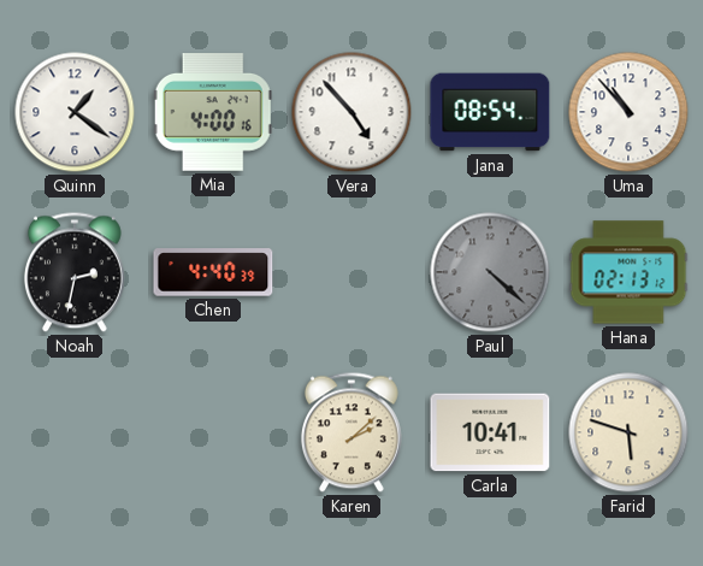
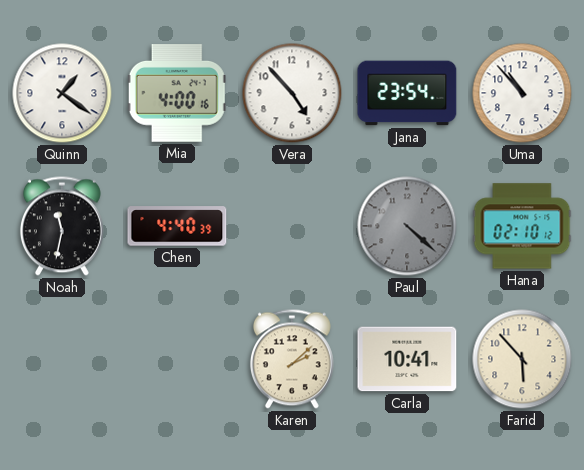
Jana: 08:54 -> 23:54 (407, 93)
Noah: 2:32 -> 11:32 (62, 226)
Hana: 02:13 -> 02:10 (522, 226)
Farid: 5:48 -> 5:53 (522, 359)
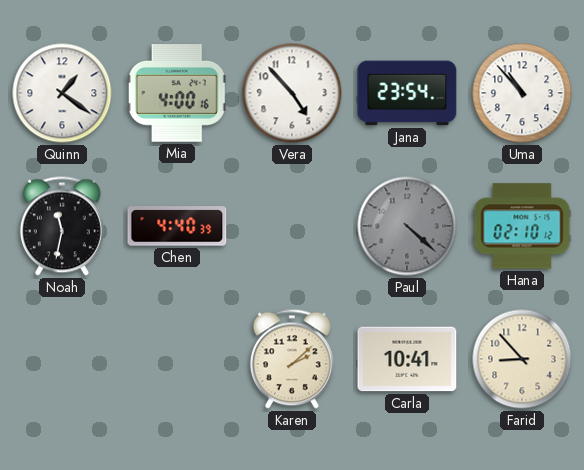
Farid: 5:53 -> 8:53 (522, 359)
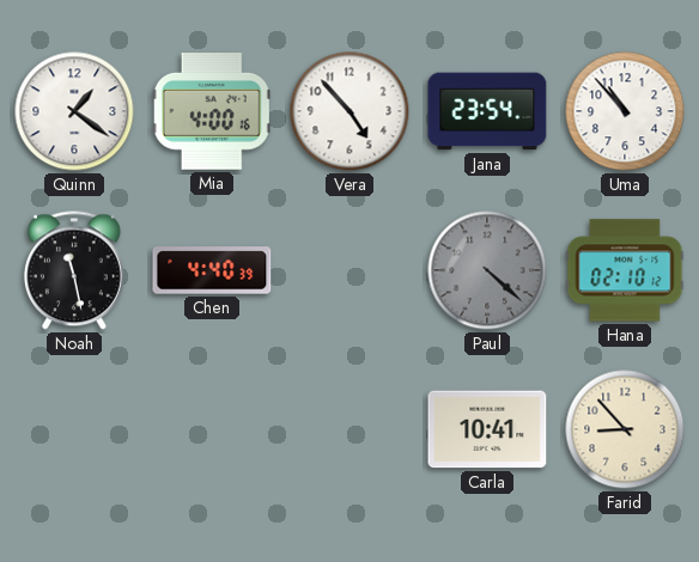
Noah: 11:32 -> 11:28 (74, 270)
Karen: 2:08 -> none (292, 359)
